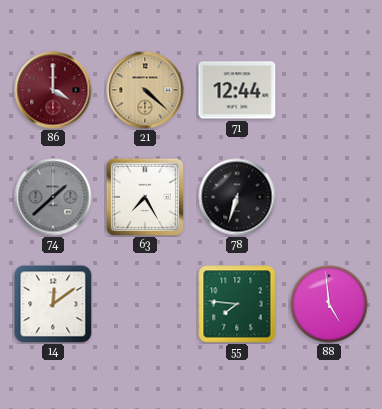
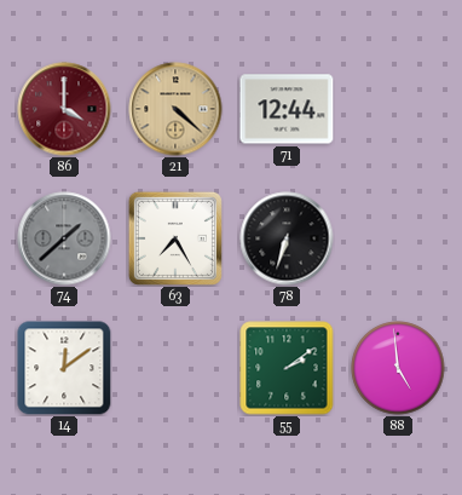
55: 7:46 -> 2:09 (287, 368)
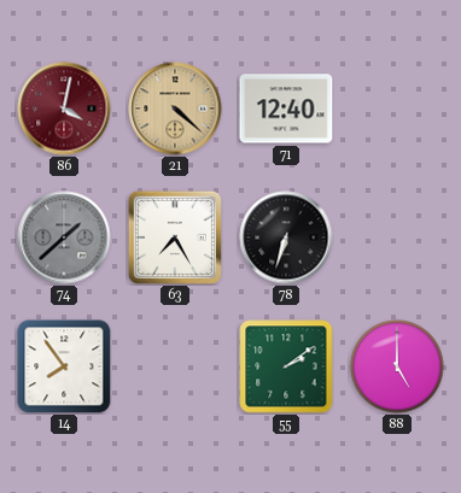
86: 4:00 -> 4:02 (64, 108)
71: 12:44 -> 12:40 (286, 108)
14: 12:09 -> 7:54 (64, 366)
88: 4:59 -> 5:00 (397, 366)
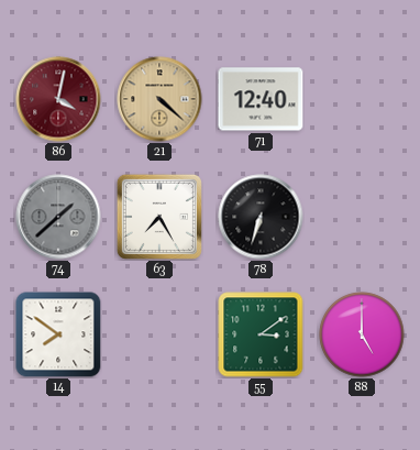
14: 7:54 -> 7:51 (58, 334)
55: 2:09 -> 3:09 (261, 334)
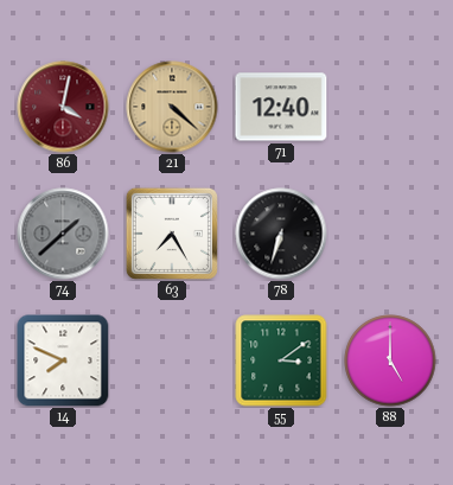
14: 7:51 -> 7:49 (63, 360)
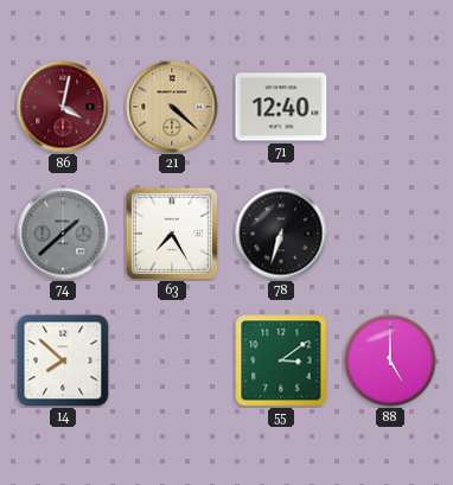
14: 7:49 -> 7:52 (63, 360)
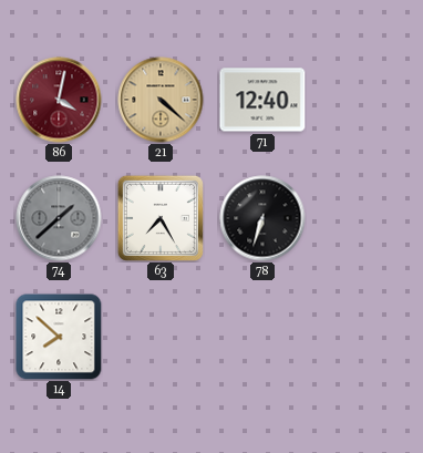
55: 3:09 -> none (281, 360)
88: 5:00 -> none (390, 360)
